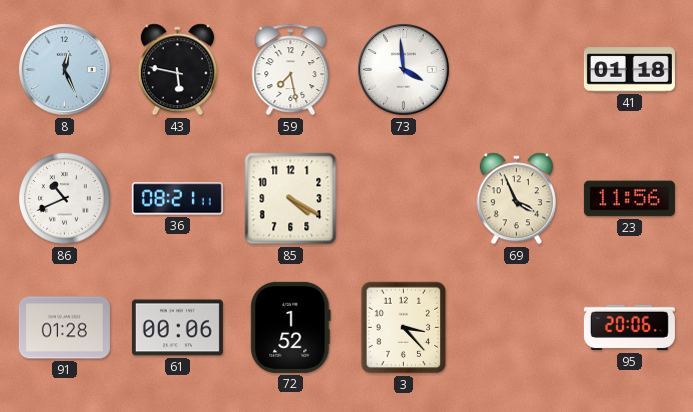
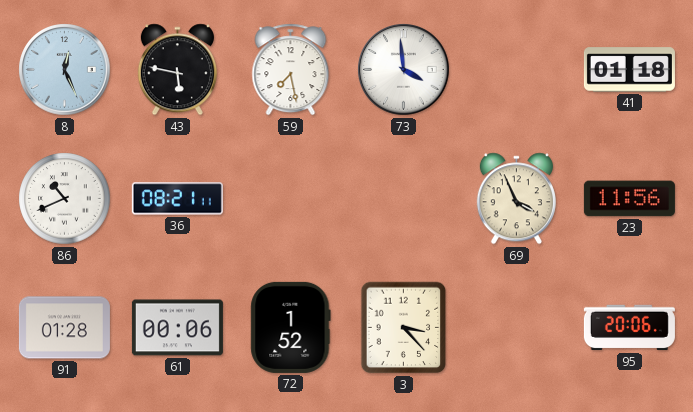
85: 4:20 -> none (291, 199)
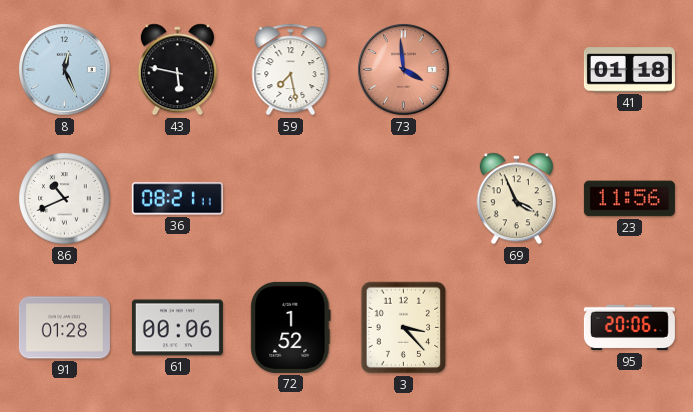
73 dial: white -> salmon (404, 70)
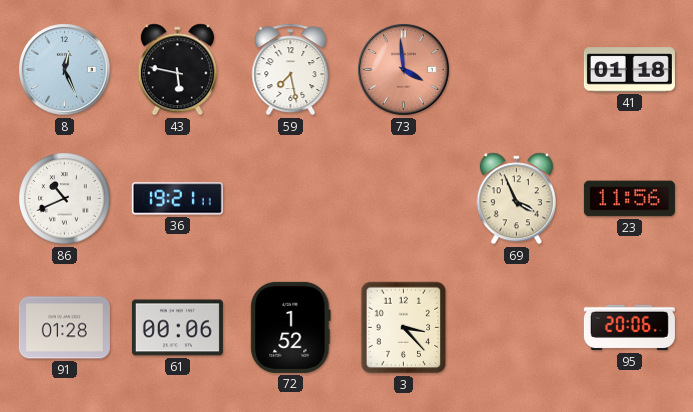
36: 08:21 -> 19:21 (177, 199)
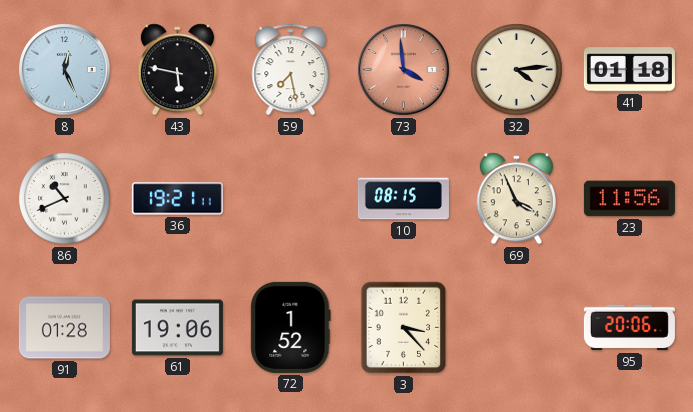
32: none -> 4:14 (517, 70)
10: none -> 08:15 (403, 199)
61: 00:06 -> 19:06 (177, 328)
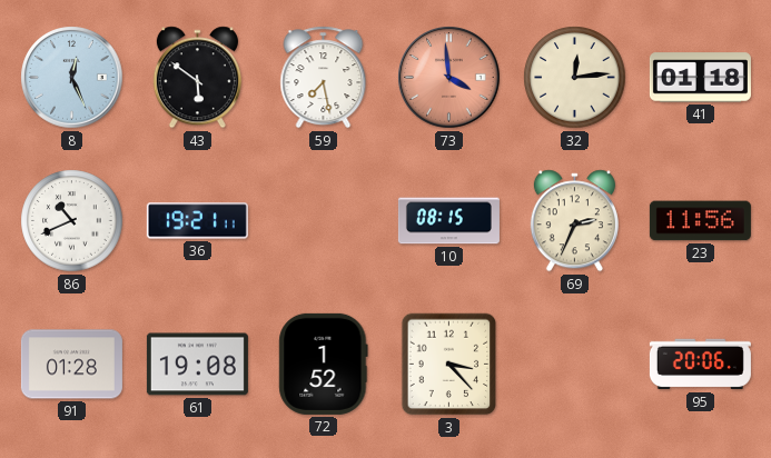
43: 5:47 -> 5:51 (197, 78)
32: 4:14 -> 12:14 (575, 78)
69: 3:56 -> 2:34 (574, 221)
61: 19:06 -> 19:08 (197, 365)
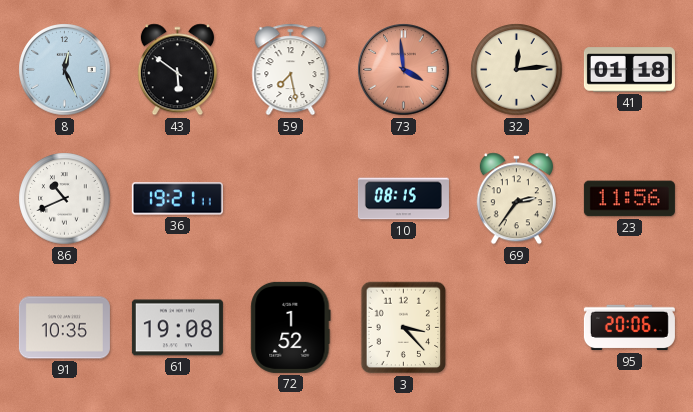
69: 2:34 -> 2:36 (516, 199)
91: 01:28 -> 10:35 (64, 328)
